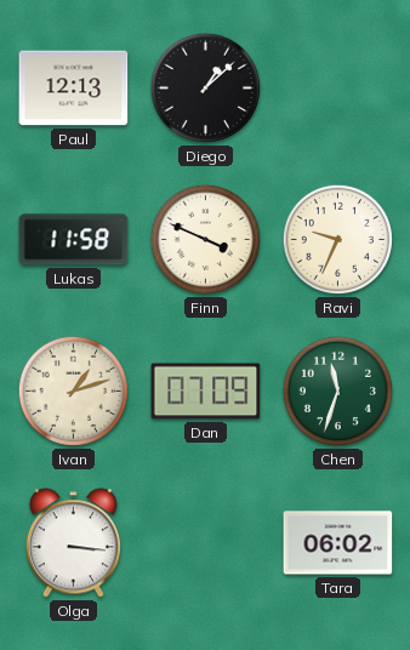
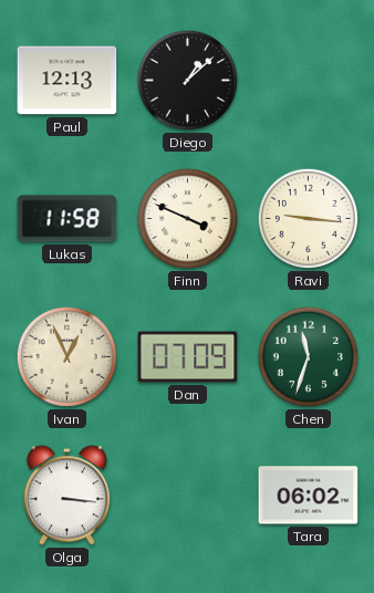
Ravi: 9:34 -> 9:16 (308, 218)
Ivan: 1:12 -> 12:56 (66, 356)
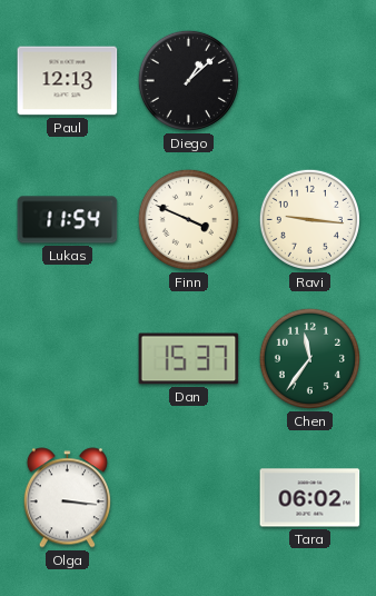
Lukas: 11:58 -> 11:54 (68, 220)
Ivan: 12:56 -> none (66, 356)
Dan: 07:09 -> 15:37 (189, 359)
Chen: 11:33 -> 11:36 (309, 358)
